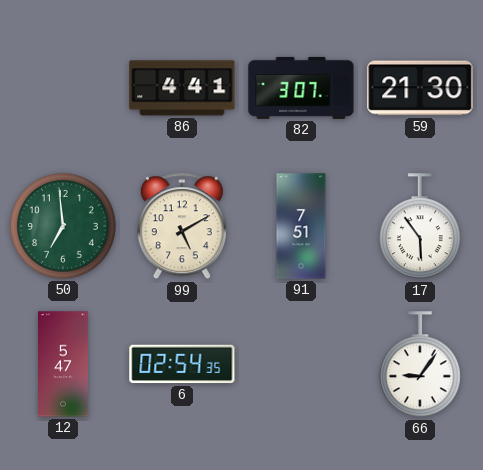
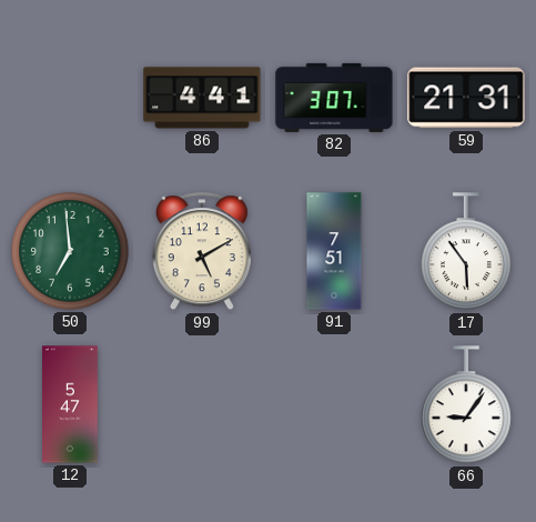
59: 21:30 -> 21:31 (466, 98)
6: 02:54 -> none (182, 364)
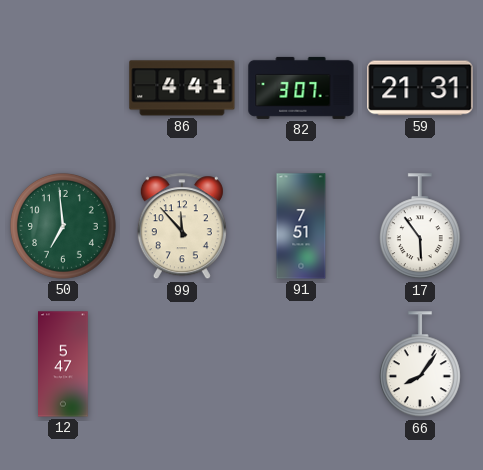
99: 5:10 -> 11:53 (182, 227)
66: 9:06 -> 8:06 (420, 365)
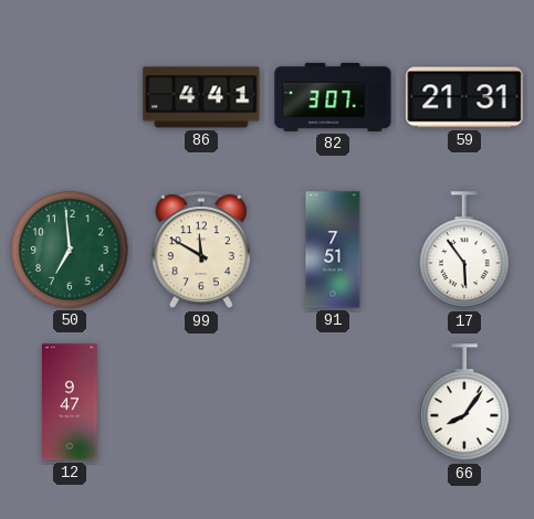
99: 11:53 -> 11:50 (201, 251)
12: 5:47 -> 9:47 (71, 402)
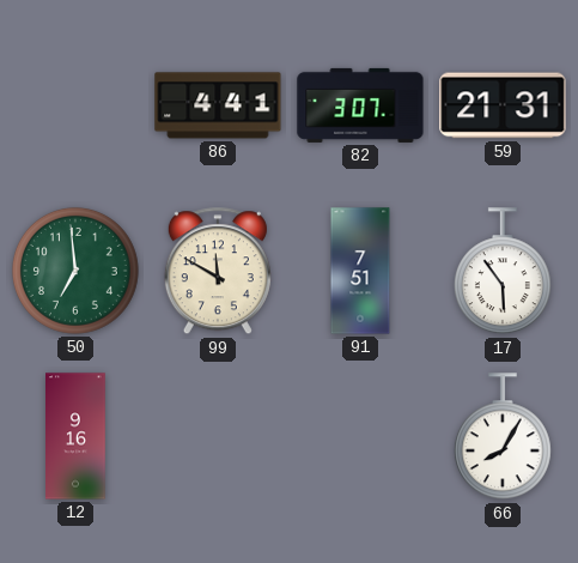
12: 9:47 -> 9:16 (77, 436)
66: 8:06 -> 8:05 (503, 437)
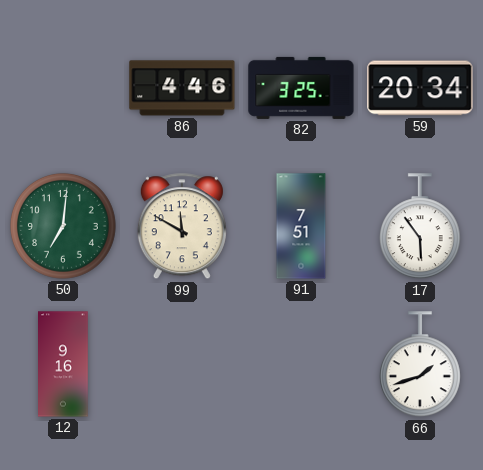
86: 4:41 -> 4:46 (182, 88)
82: 3:07 -> 3:25 (301, 88)
59: 21:31 -> 20:34 (420, 88)
50: 6:59 -> 7:01 (63, 226)
66: 8:05 -> 1:42 (420, 365)
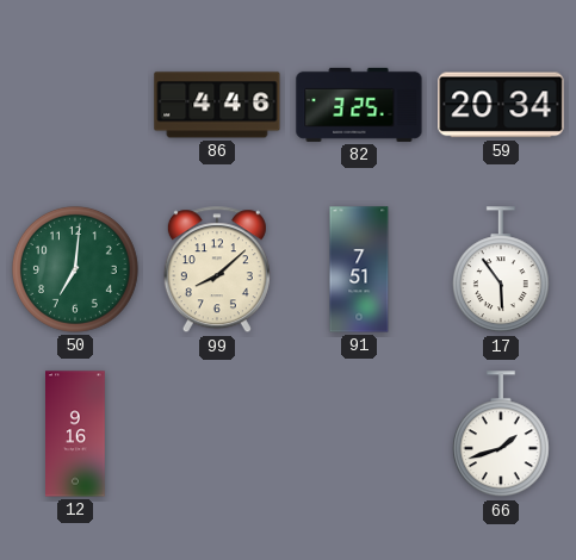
99: 11:50 -> 8:08 (217, 270)
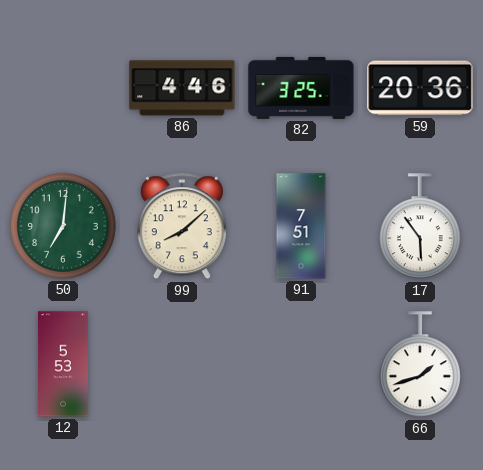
59: 20:34 -> 20:36 (420, 88)
12: 9:16 -> 5:53 (64, 364)
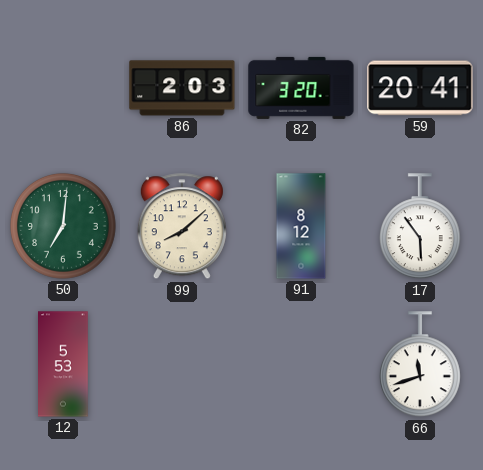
86: 4:46 -> 2:03 (182, 88)
82: 3:25 -> 3:20 (301, 88)
59: 20:36 -> 20:41 (420, 88)
91: 7:51 -> 8:12 (301, 226)
66: 1:42 -> 11:42 (420, 365)
